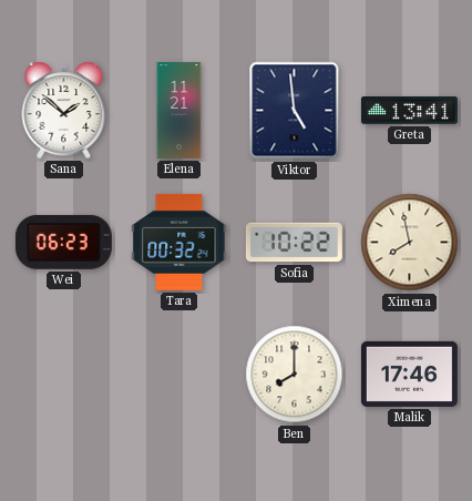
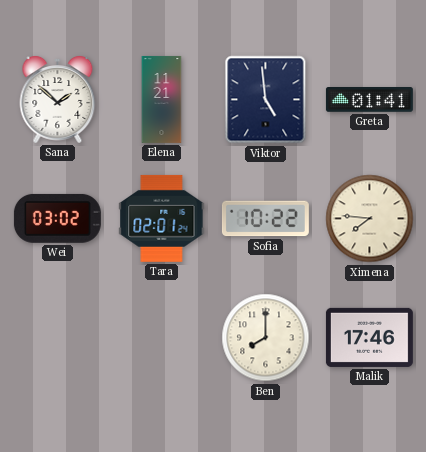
Greta: 13:41 -> 01:41 (369, 100)
Wei: 06:23 -> 03:02 (57, 218)
Tara: 00:32 -> 02:01 (162, 218)
Ximena: 7:58 -> 7:46 (370, 219)
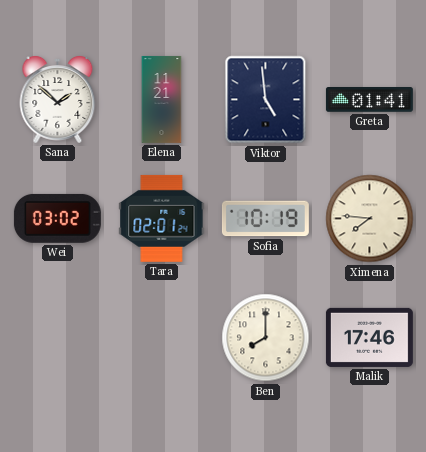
Sofia: 10:22 -> 10:19 (265, 219)
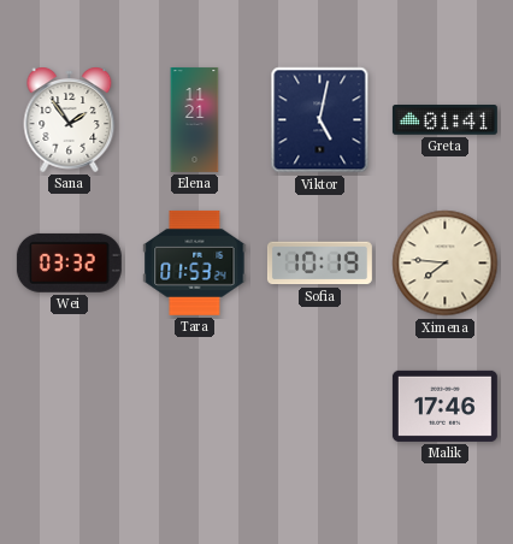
Sana: 1:52 -> 1:54 (70, 119)
Viktor: 4:59 -> 5:02 (320, 120)
Wei: 03:02 -> 03:32 (69, 262)
Tara: 02:01 -> 01:53 (195, 262)
Ben: 8:00 -> none (266, 338)
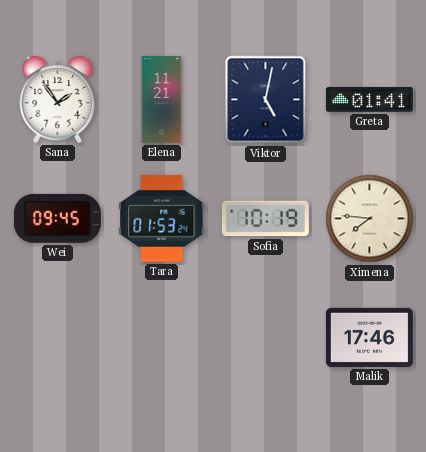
Wei: 03:32 -> 09:45 (57, 218)
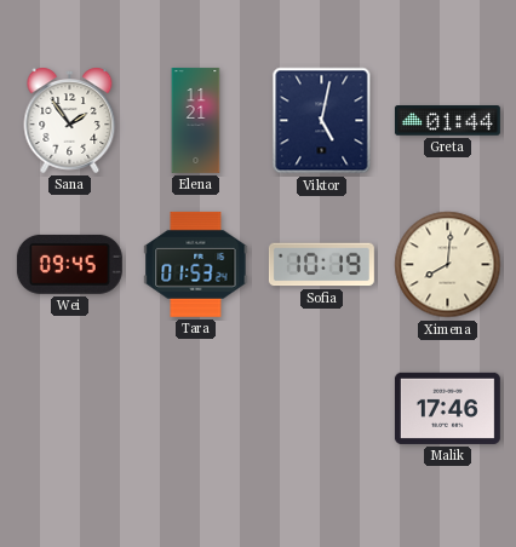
Greta: 01:41 -> 01:44 (447, 121)
Ximena: 7:46 -> 8:01 (448, 265)
